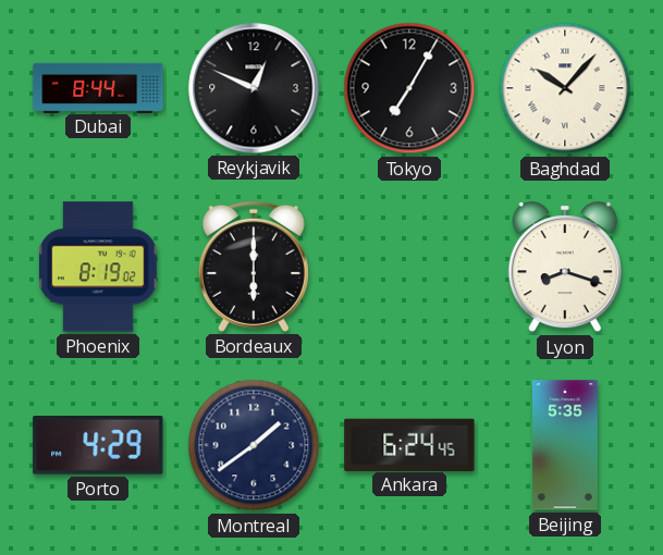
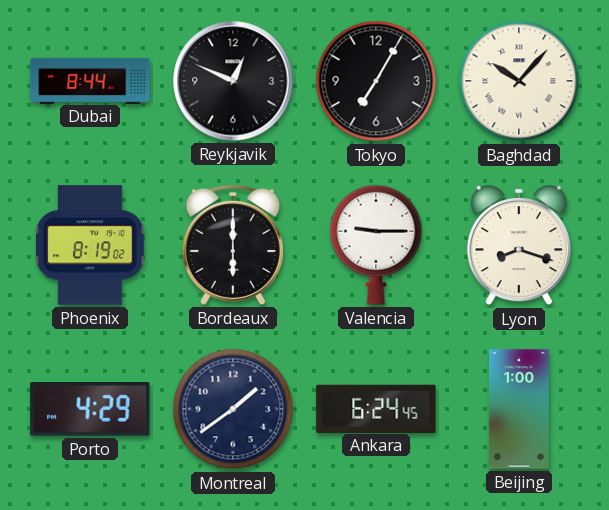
Valencia: none -> 9:15 (376, 245)
Beijing: 5:35 -> 1:00 (519, 409)
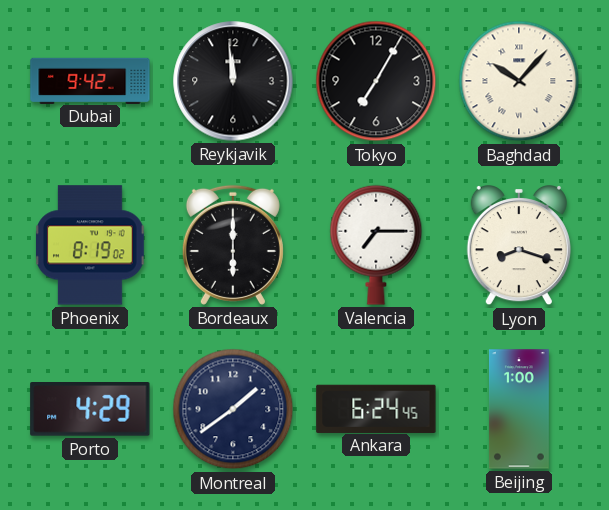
Dubai: 8:44 -> 9:42 (90, 80)
Reykjavik: 12:49 -> 11:59 (233, 81)
Valencia: 9:15 -> 7:15 (376, 245)
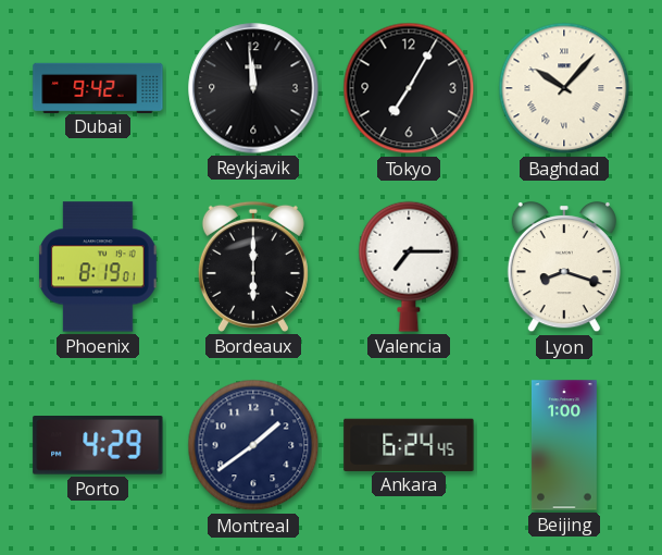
Phoenix: 8:19:02 -> 8:19:01 (99, 267)
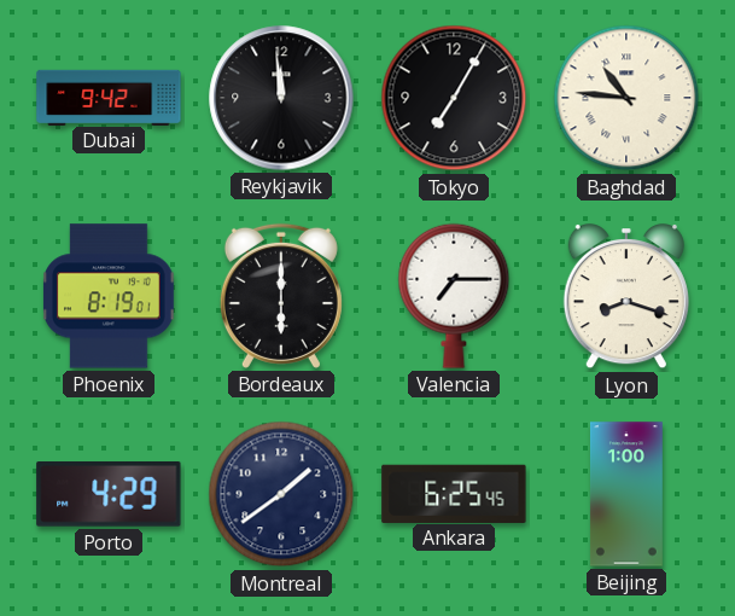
Baghdad: 10:07 -> 10:46 (626, 98)
Ankara: 6:24 -> 6:25 (454, 493)
